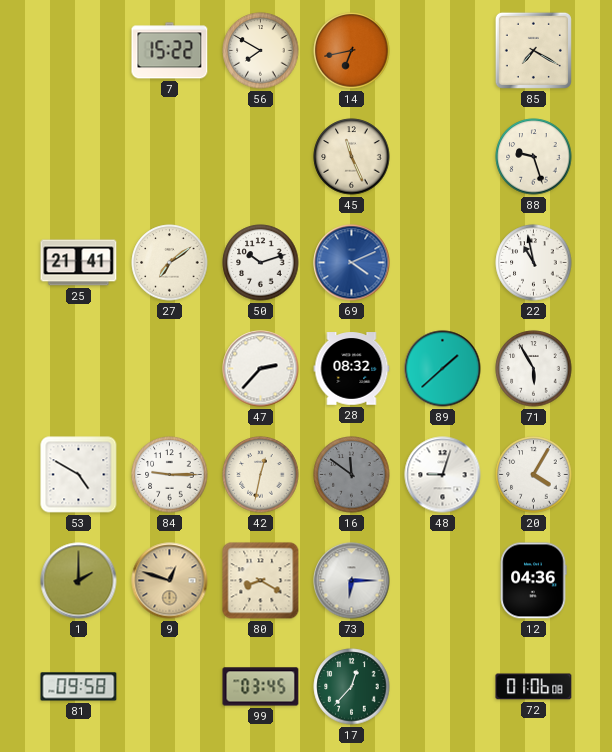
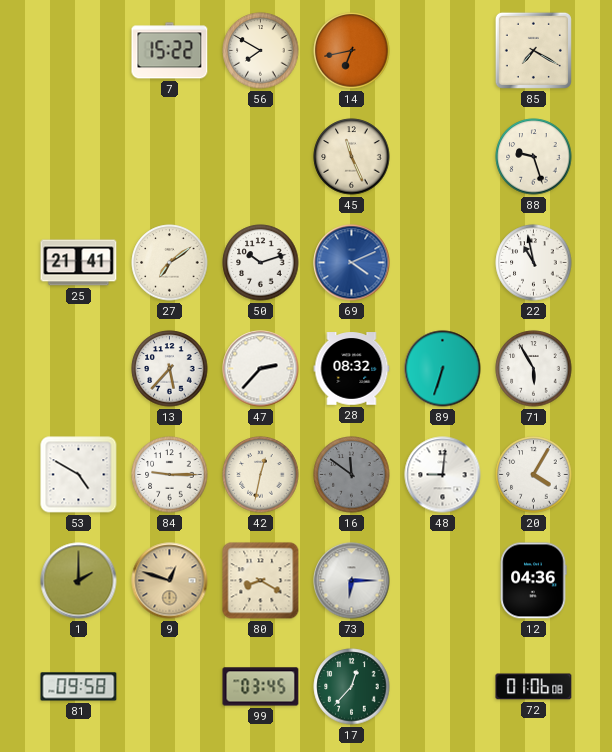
13: none -> 5:37 (170, 369)
89: 1:38 -> 6:33 (443, 369)
48: 9:03 -> 9:01 (443, 475)
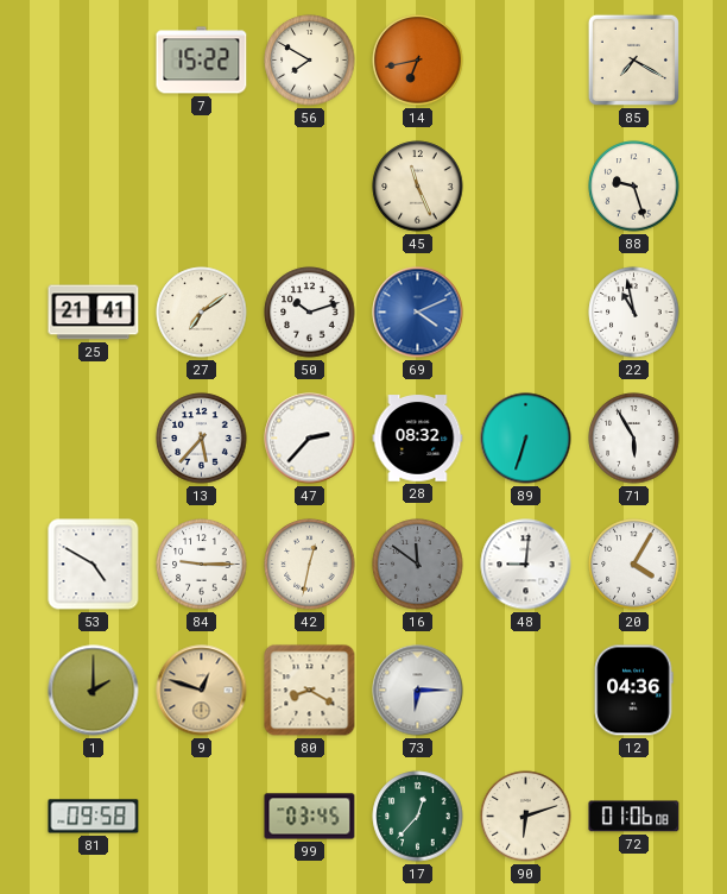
90: none -> 6:12 (526, 817)
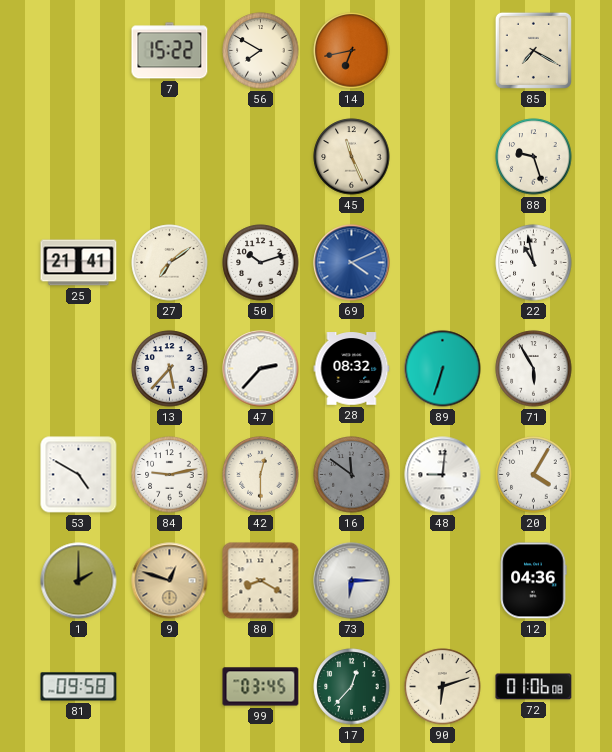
84: 9:15 -> 9:13 (170, 475)
42: 12:32 -> 12:30 (261, 475)
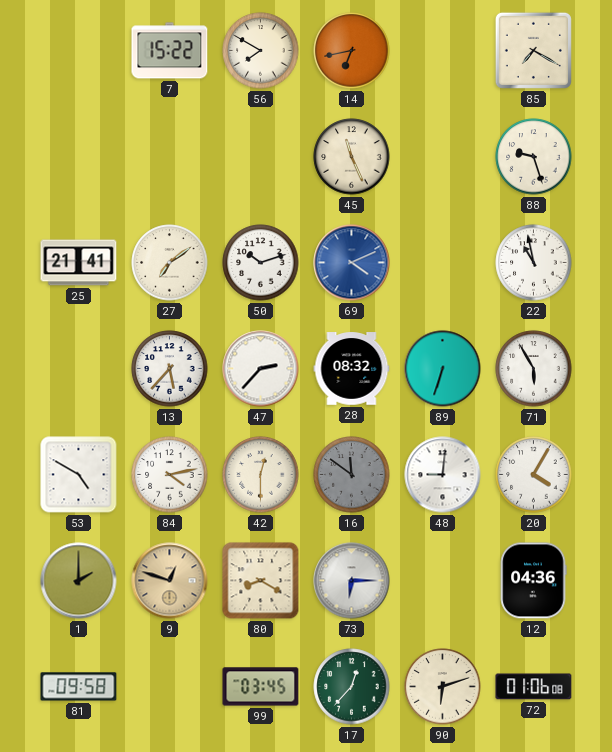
84: 9:13 -> 4:13 (170, 475)
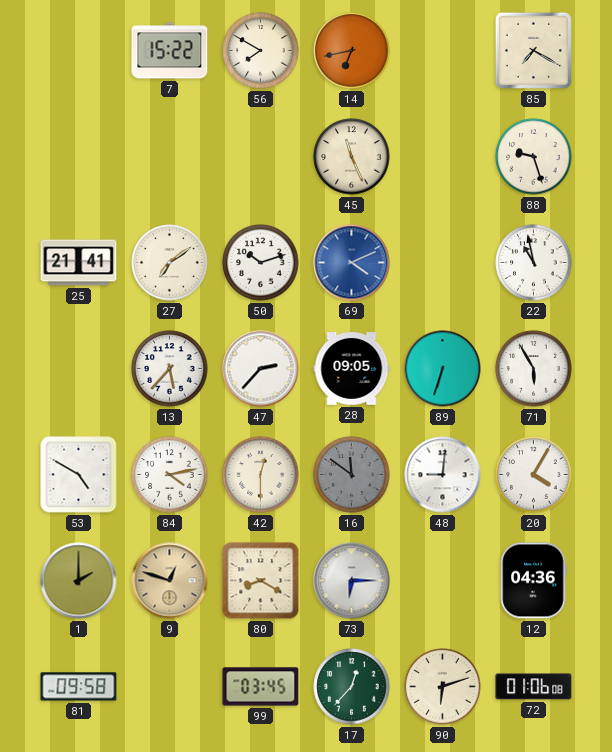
28: 08:32 -> 09:05 (352, 369)
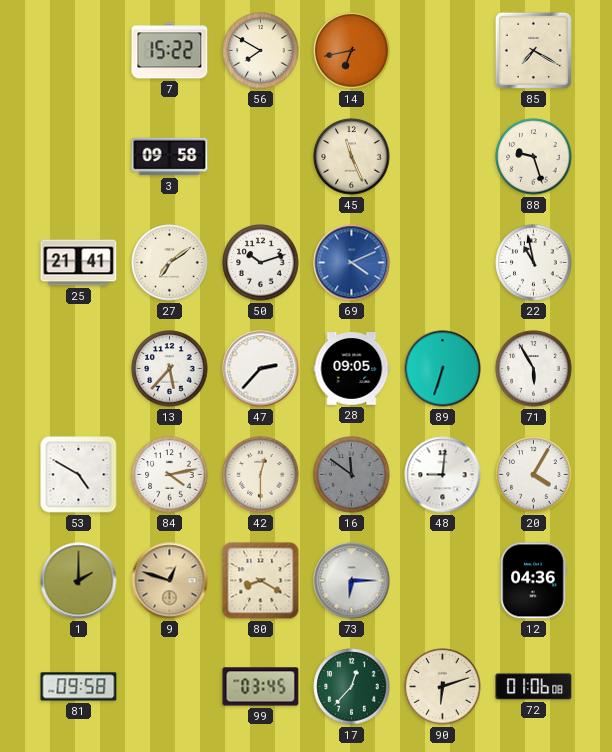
3: none -> 09:58 (170, 157)
